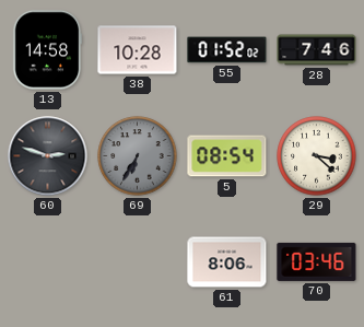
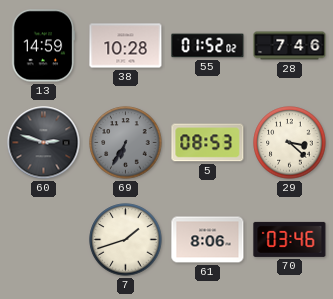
13: 14:58 -> 14:59 (44, 46)
5: 08:54 -> 08:53 (208, 143)
7: none -> 1:42 (126, 240)
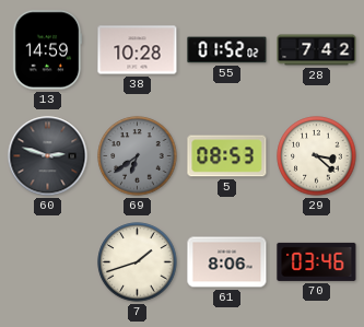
28: 7:46 -> 7:42 (317, 50)
69: 6:35 -> 6:39 (138, 156)
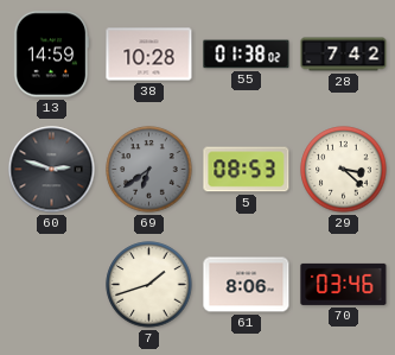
55: 01:52 -> 01:38 (247, 55)
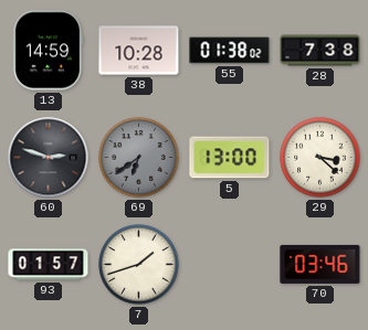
28: 7:42 -> 7:38 (320, 51)
5: 08:53 -> 13:00 (230, 158)
93: none -> 01:57 (49, 265)
61: 8:06 -> none (247, 285)
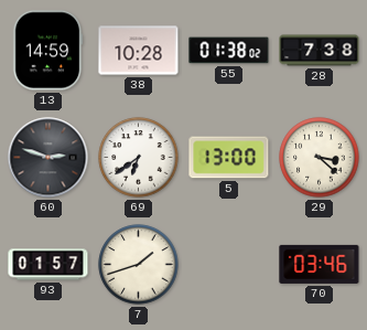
69 dial: grey -> white (139, 158)
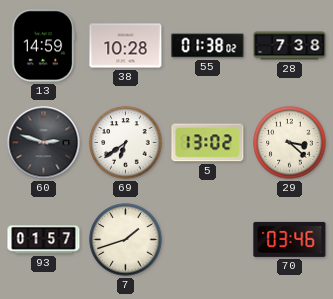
5: 13:00 -> 13:02 (208, 143)
